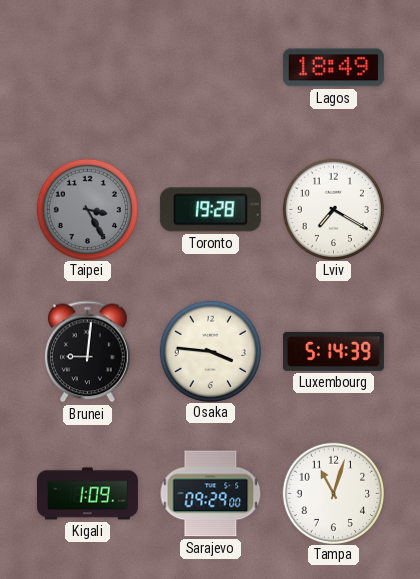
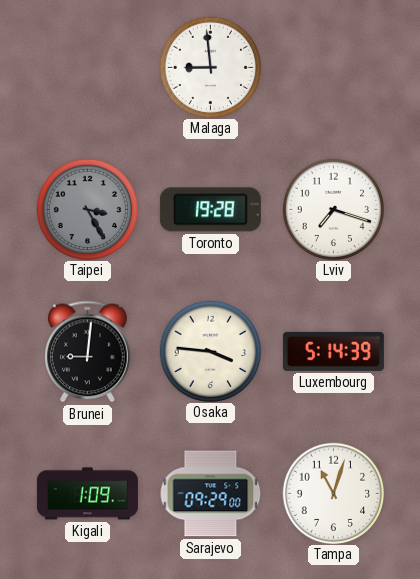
Malaga: none -> 8:59 (210, 67)
Lagos: 18:49 -> none (333, 68)
Lviv: 7:20 -> 7:18 (333, 209)
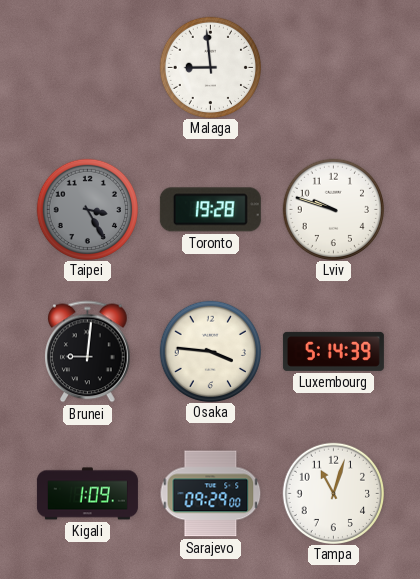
Lviv: 7:18 -> 9:48 (333, 209)
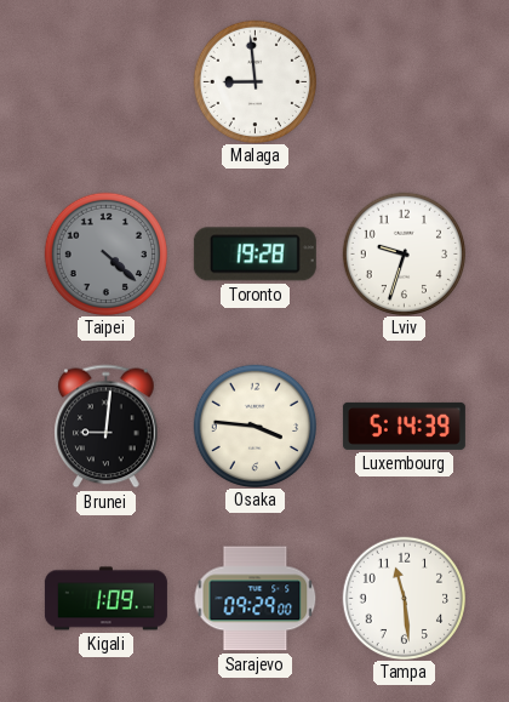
Taipei: 3:25 -> 4:22 (105, 253)
Lviv: 9:48 -> 9:33 (404, 253)
Tampa: 11:03 -> 11:29 (404, 598)
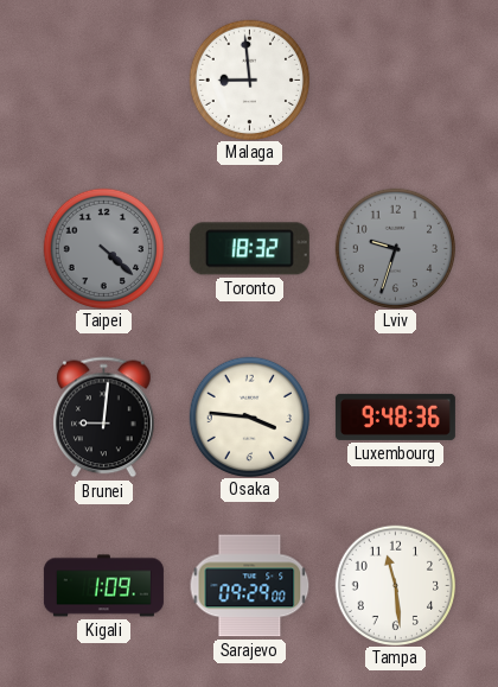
Toronto: 19:28 -> 18:32 (249, 249)
Lviv dial: white -> grey (395, 248)
Luxembourg: 5:14 -> 9:48 (395, 416)
